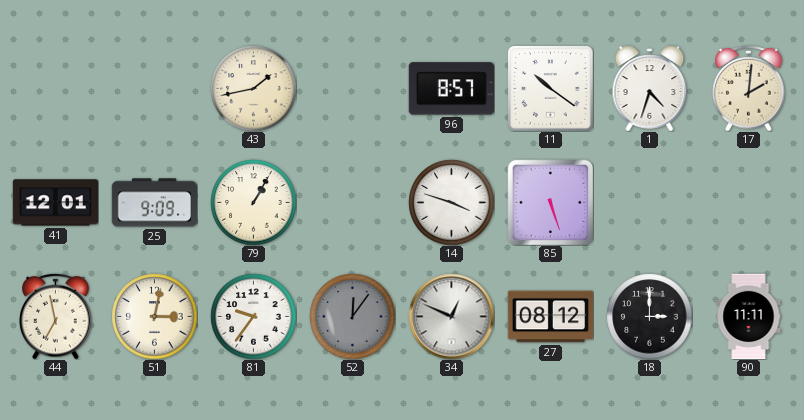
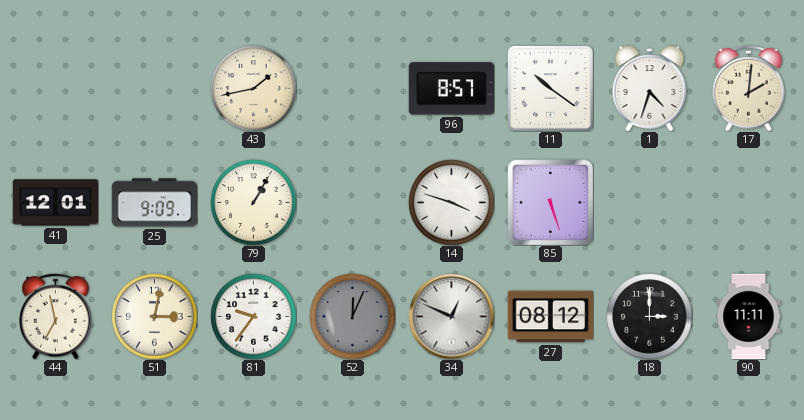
52: 12:06 -> 12:04 (352, 316)
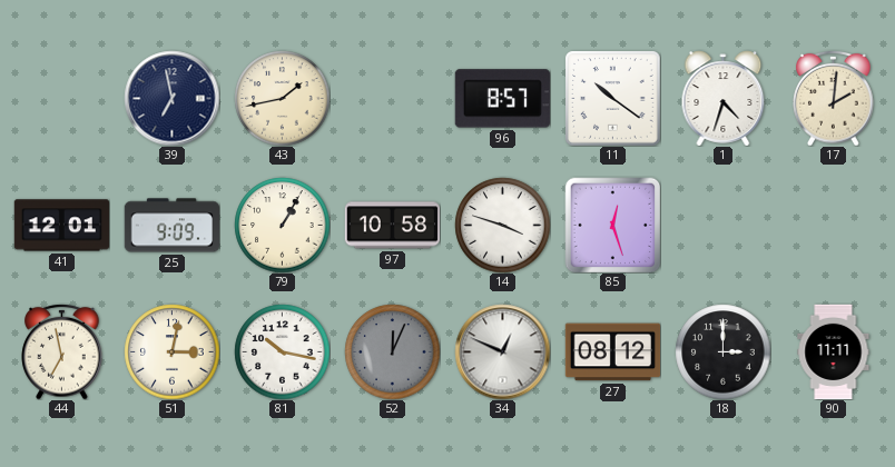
39: none -> 6:58 (171, 98)
97: none -> 10:58 (392, 226)
85: 5:27 -> 12:27 (612, 225)
81: 9:36 -> 10:17 (282, 351)
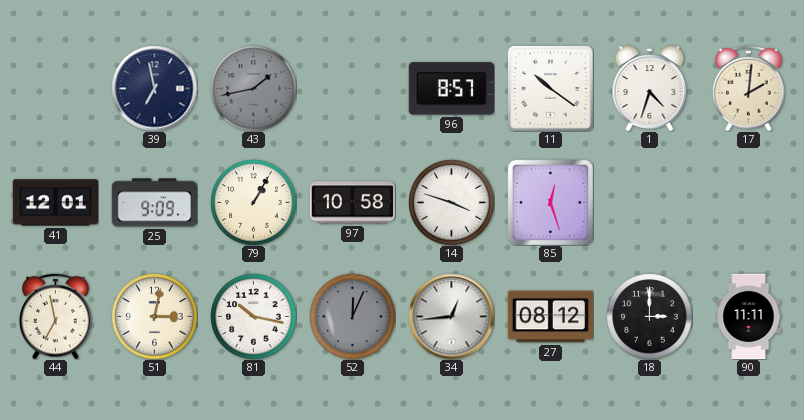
43 dial: cream -> grey (253, 88)
34: 12:49 -> 12:44 (451, 316)
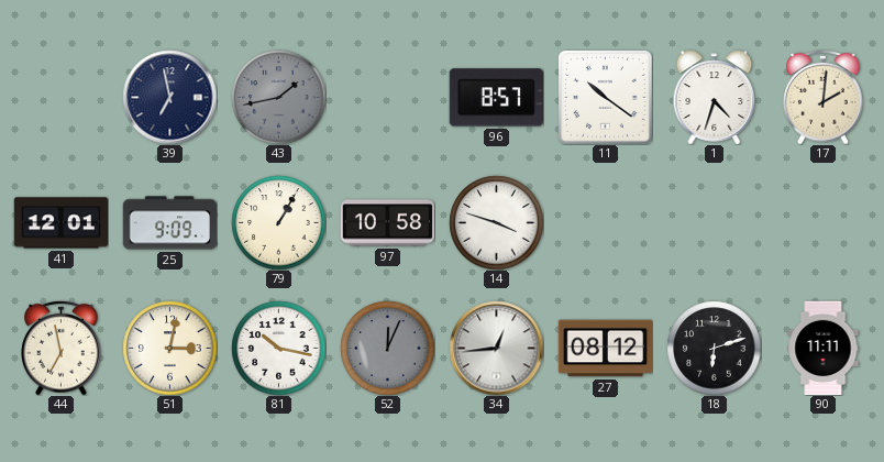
85: 12:27 -> none (550, 202)
18: 3:00 -> 6:12 (714, 348)
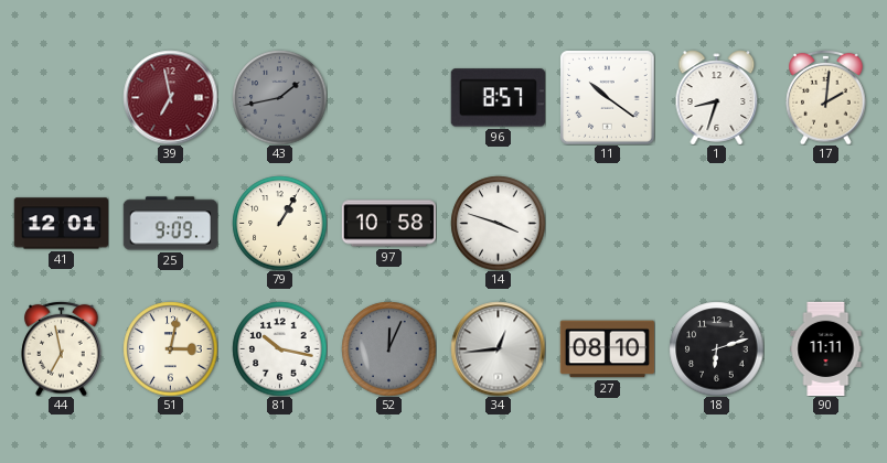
39 dial: navy -> burgundy (170, 97)
1: 4:33 -> 8:33 (717, 97)
27: 08:12 -> 08:10 (607, 349)
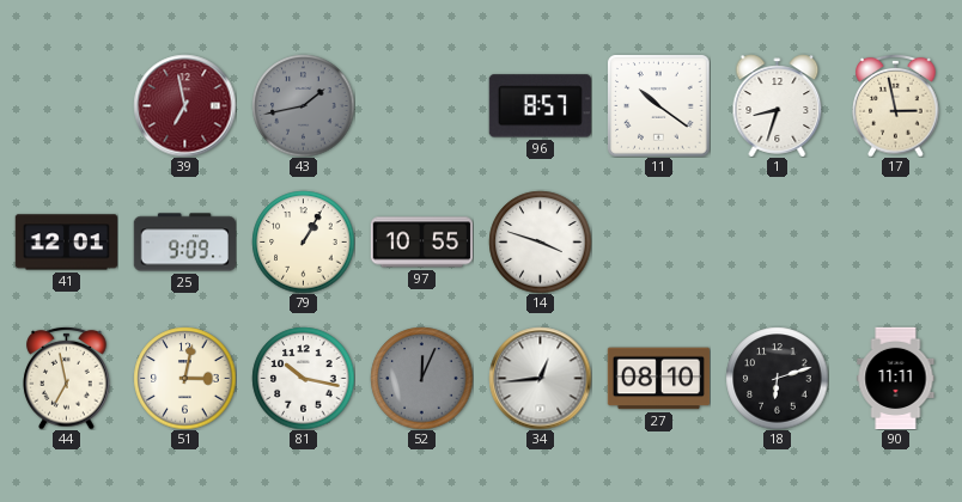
17: 2:01 -> 2:58 (896, 105)
97: 10:58 -> 10:55 (421, 243)
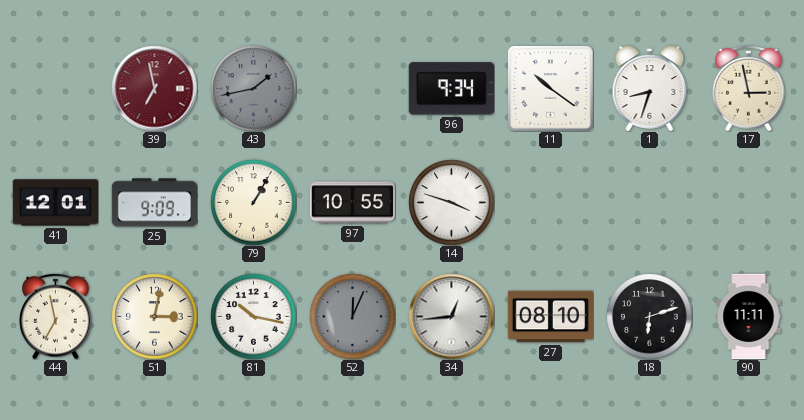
96: 8:57 -> 9:34 (451, 89)
